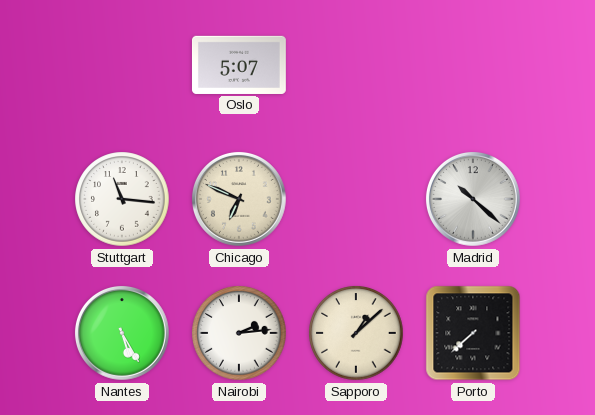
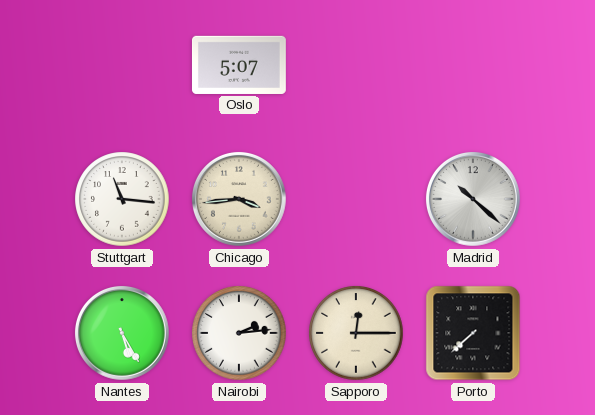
Chicago: 6:49 -> 3:44 (240, 200)
Sapporo: 1:08 -> 12:15 (356, 333)
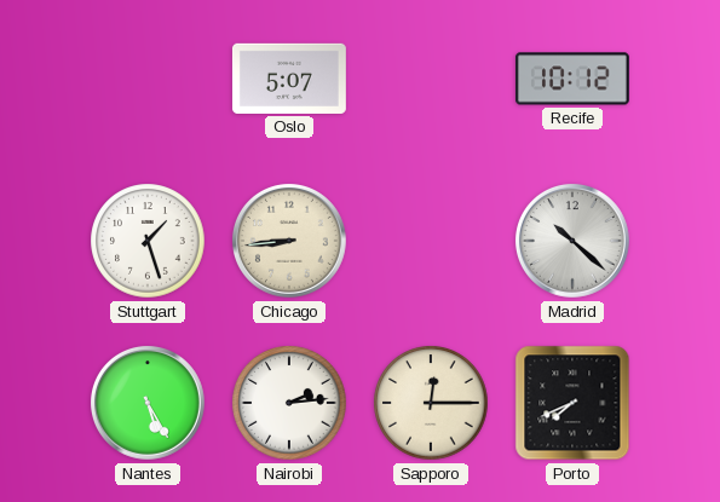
Recife: none -> 10:12 (572, 79)
Stuttgart: 11:16 -> 1:27 (148, 241)
Chicago: 3:44 -> 8:44 (290, 242)
Porto: 7:38 -> 7:41 (572, 403)
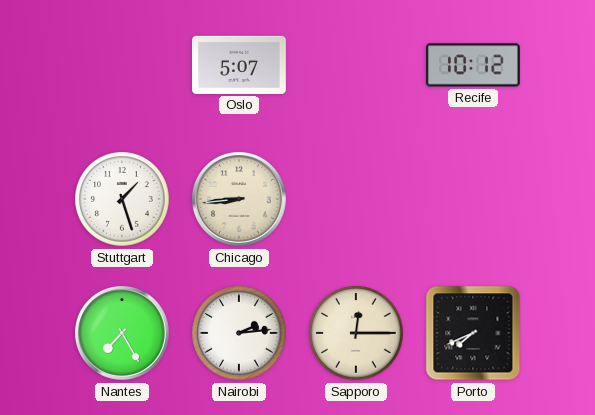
Madrid: 10:22 -> none (574, 242)
Nantes: 5:25 -> 7:25 (123, 334)
